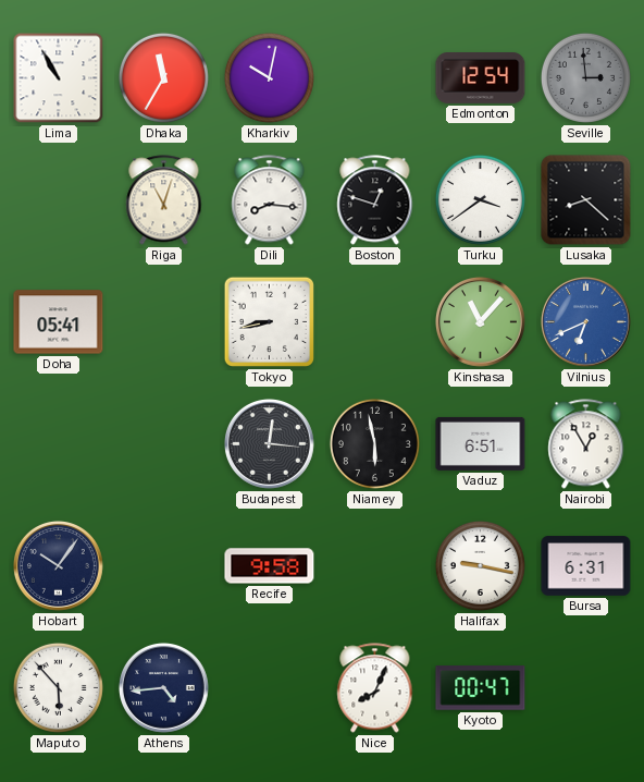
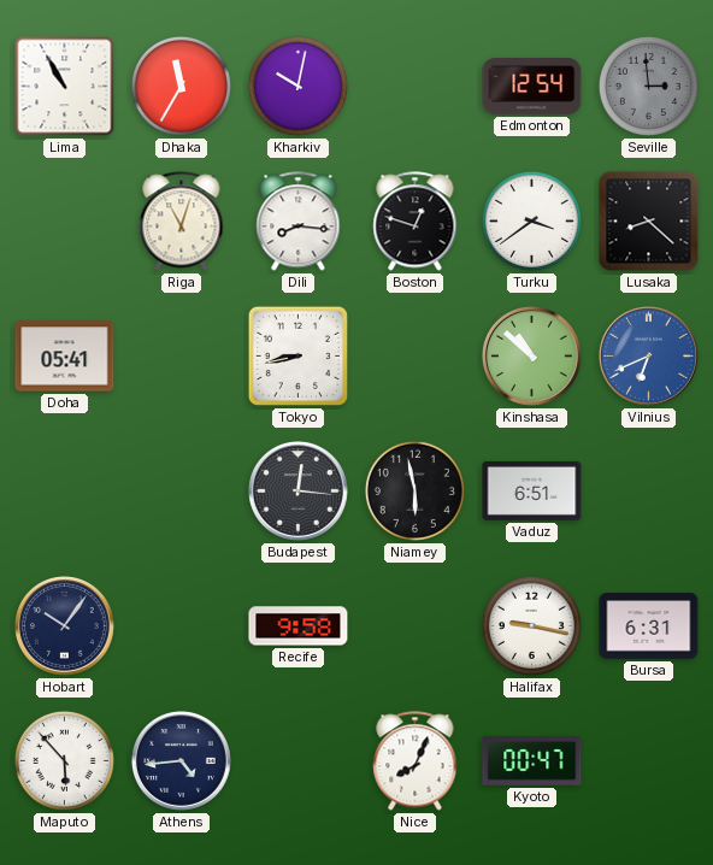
Kinshasa: 11:07 -> 10:52 (531, 355)
Nairobi: 12:55 -> none (586, 444)
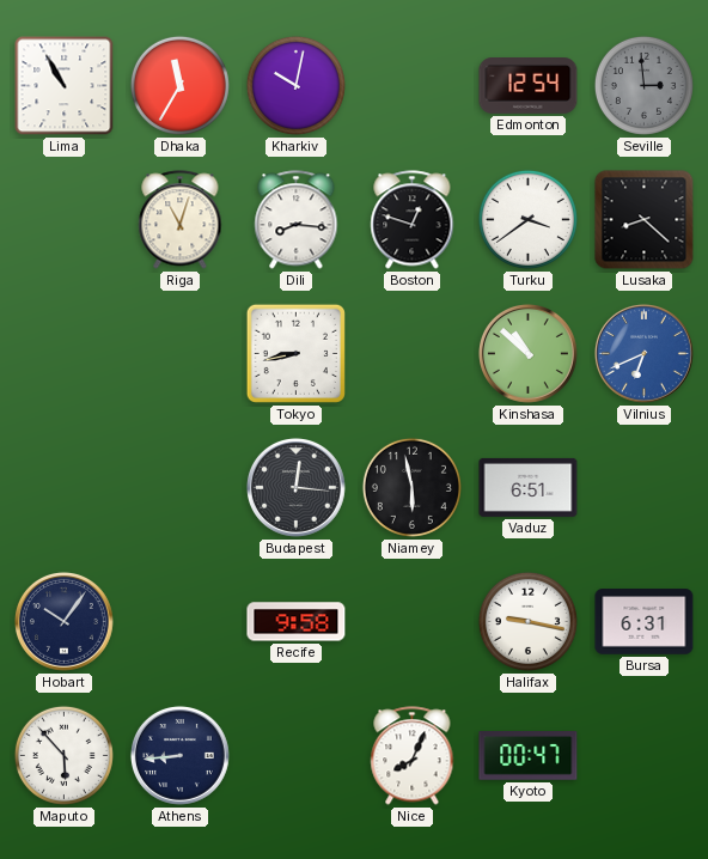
Doha: 05:41 -> none (65, 357)
Athens: 4:44 -> 8:44 (179, 755)
